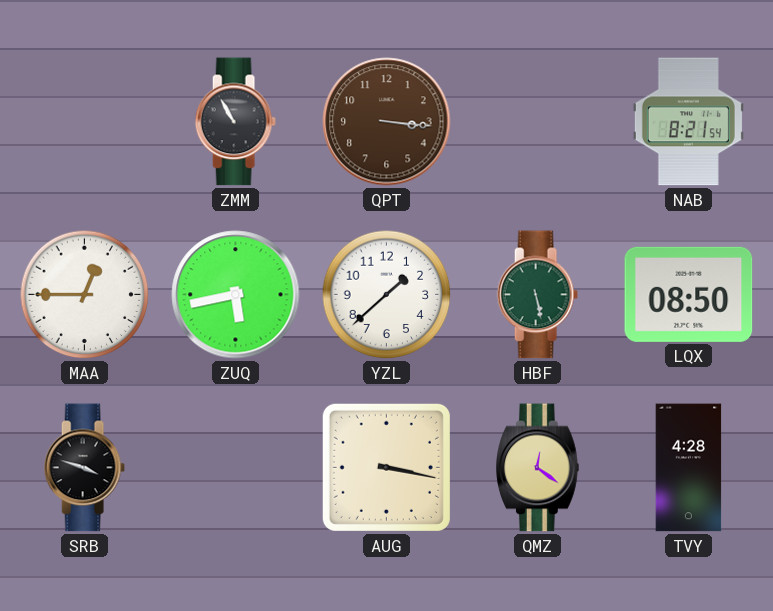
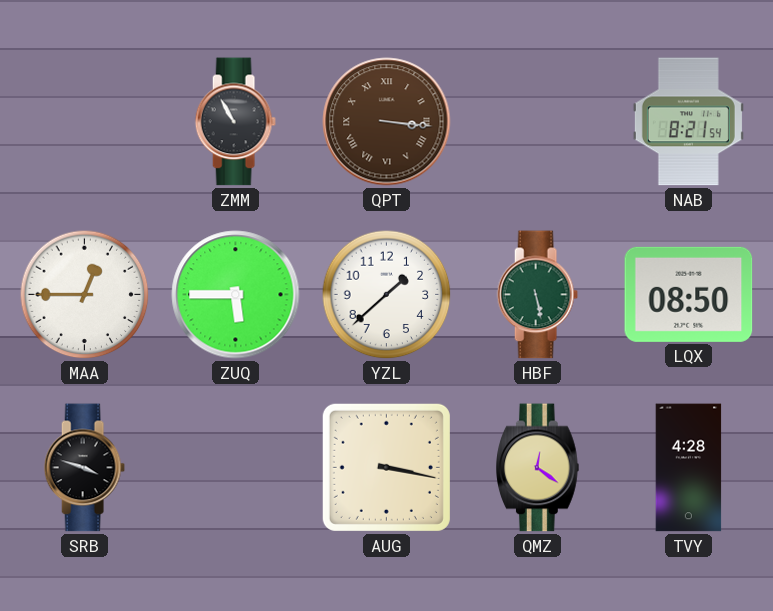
QPT numerals: Arabic -> Roman (387, 122)
ZUQ: 5:43 -> 5:45 (236, 295)
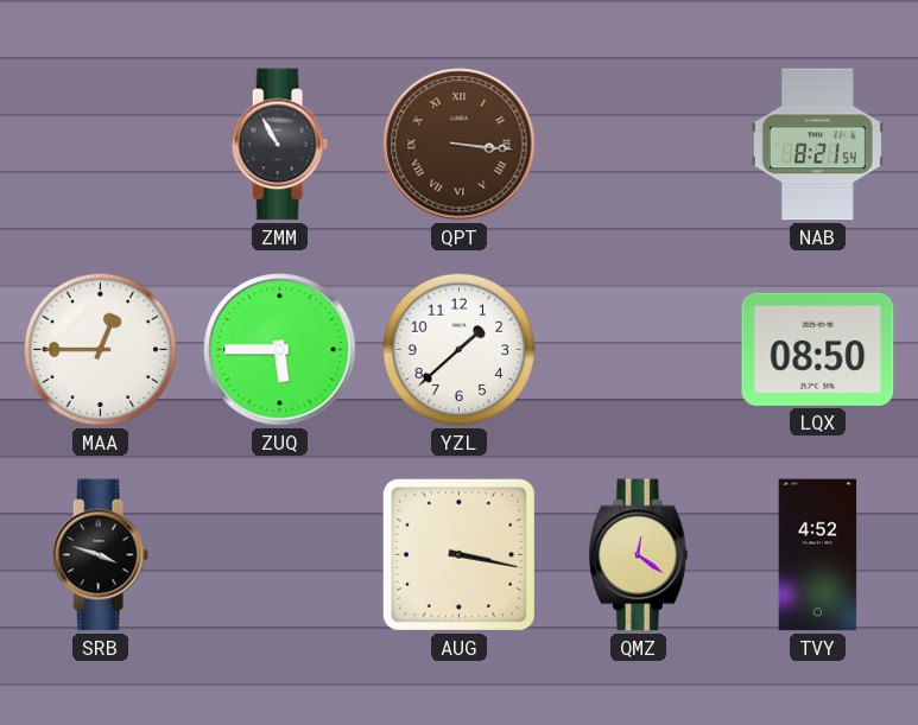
HBF: 5:28 -> none (537, 295)
TVY: 4:28 -> 4:52 (818, 555)
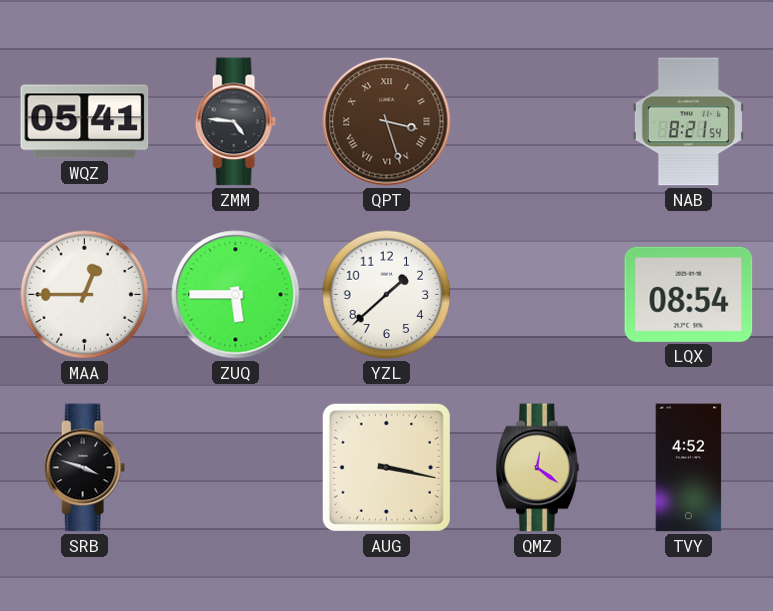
WQZ: none -> 05:41 (85, 122)
ZMM: 10:55 -> 4:46 (235, 122)
QPT: 3:16 -> 3:27 (387, 122)
LQX: 08:50 -> 08:54 (689, 294)
